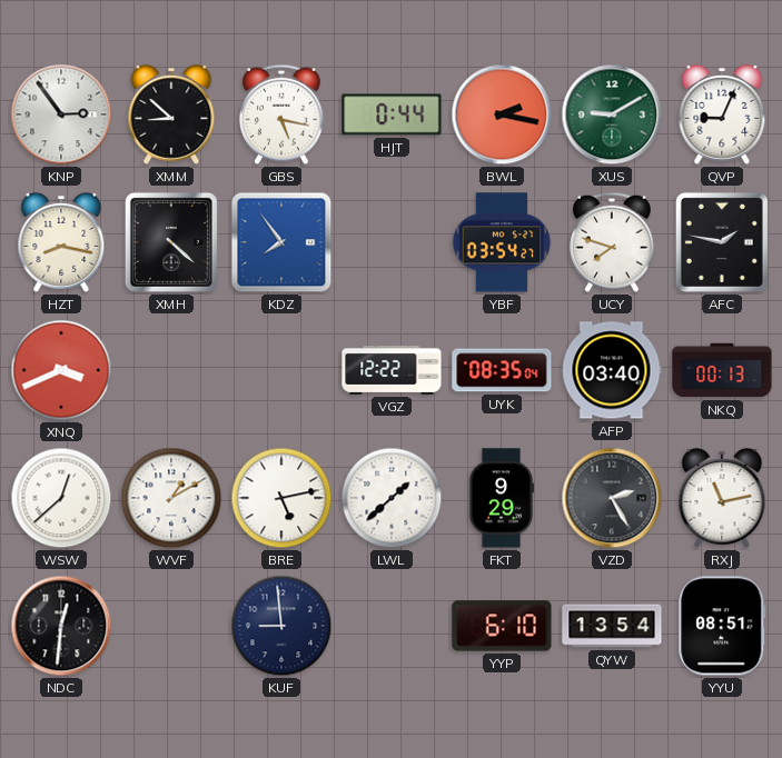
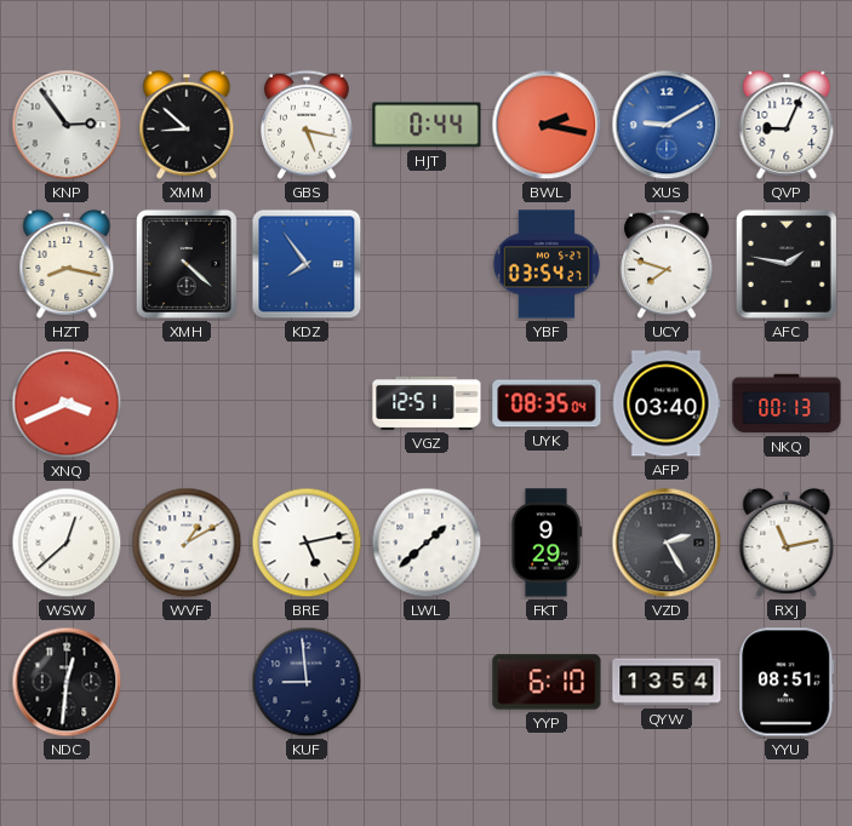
XUS dial: green -> blue (667, 125)
VGZ: 12:22 -> 12:51 (427, 403)
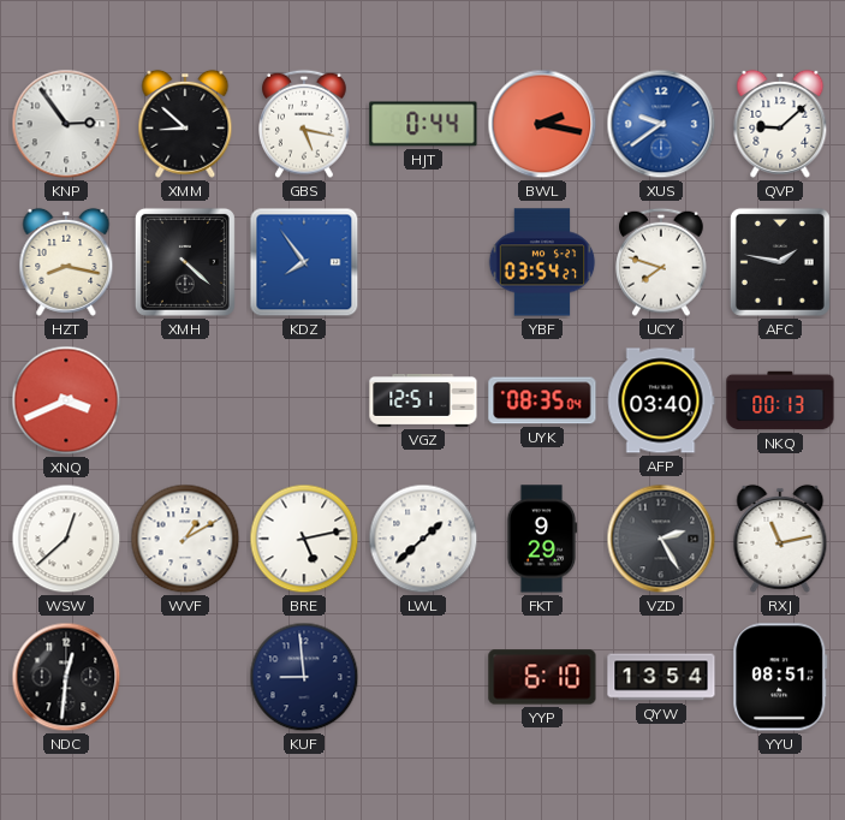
XUS: 9:10 -> 9:39 (661, 124)
QVP: 9:04 -> 9:08 (780, 124)
